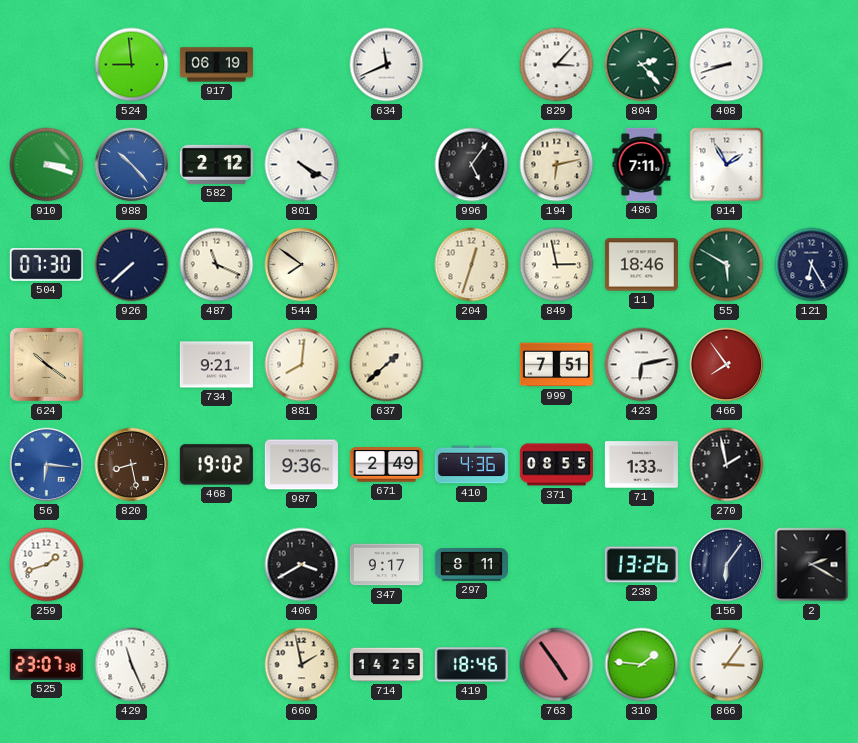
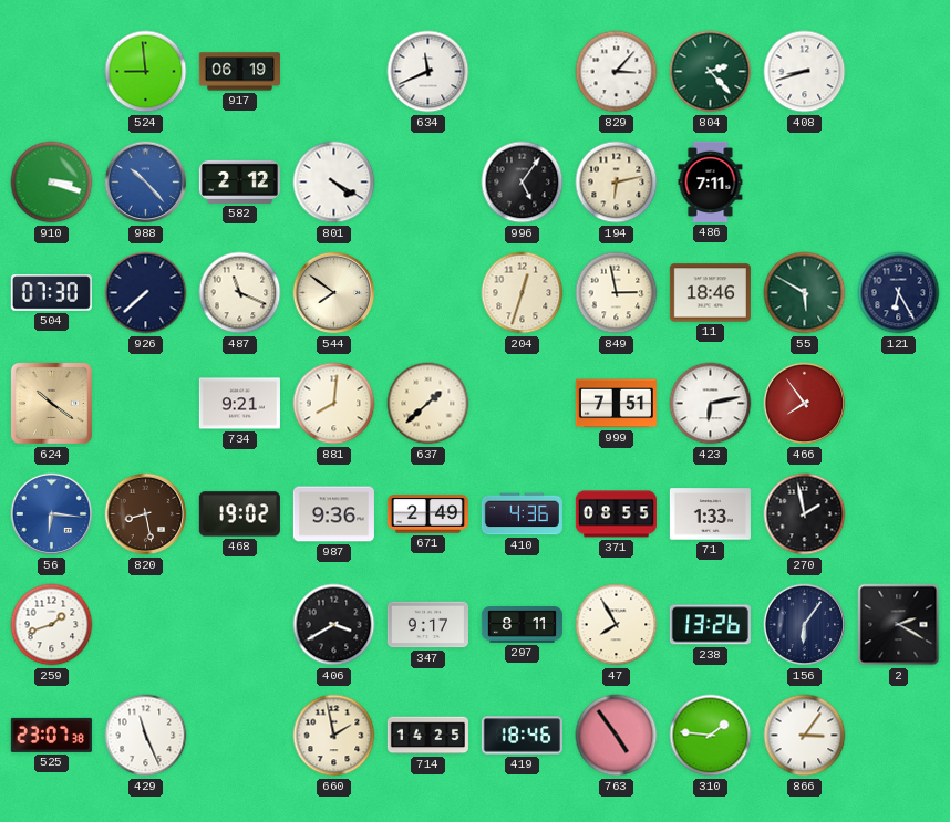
914: 1:55 -> none (727, 165)
47: none -> 7:55 (617, 625)
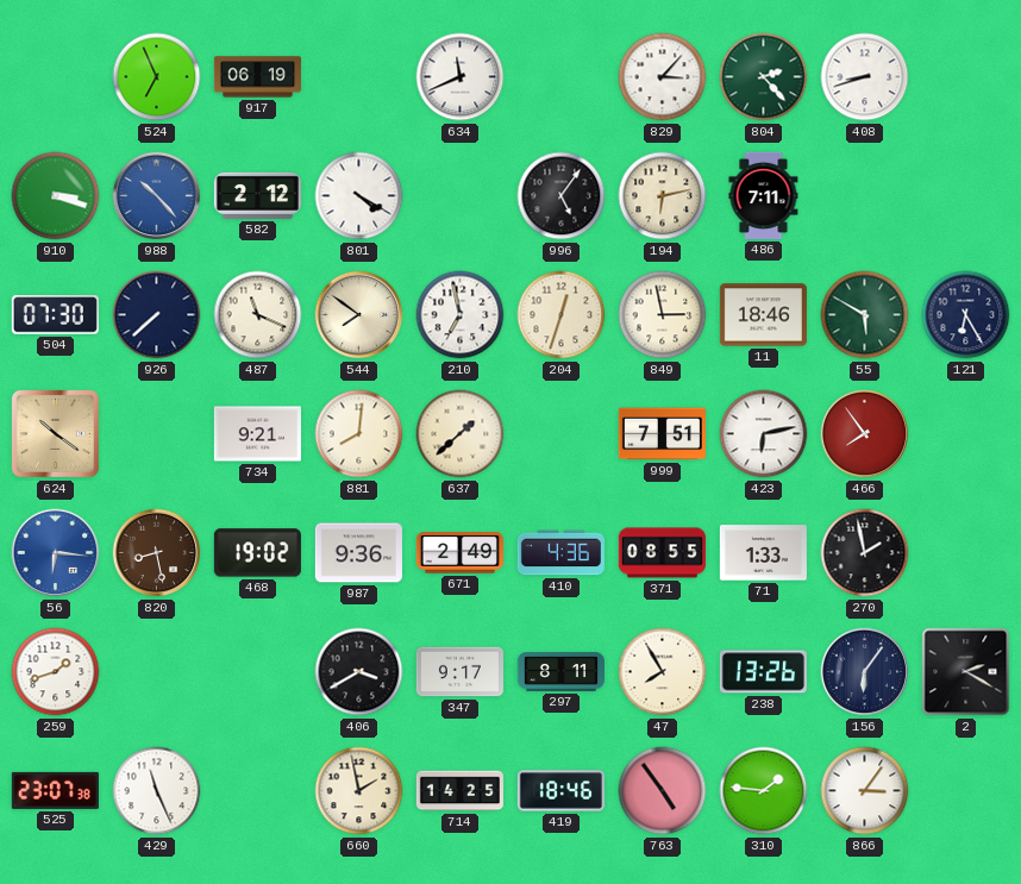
524: 8:59 -> 6:56 (157, 77)
210: none -> 6:58 (461, 315)
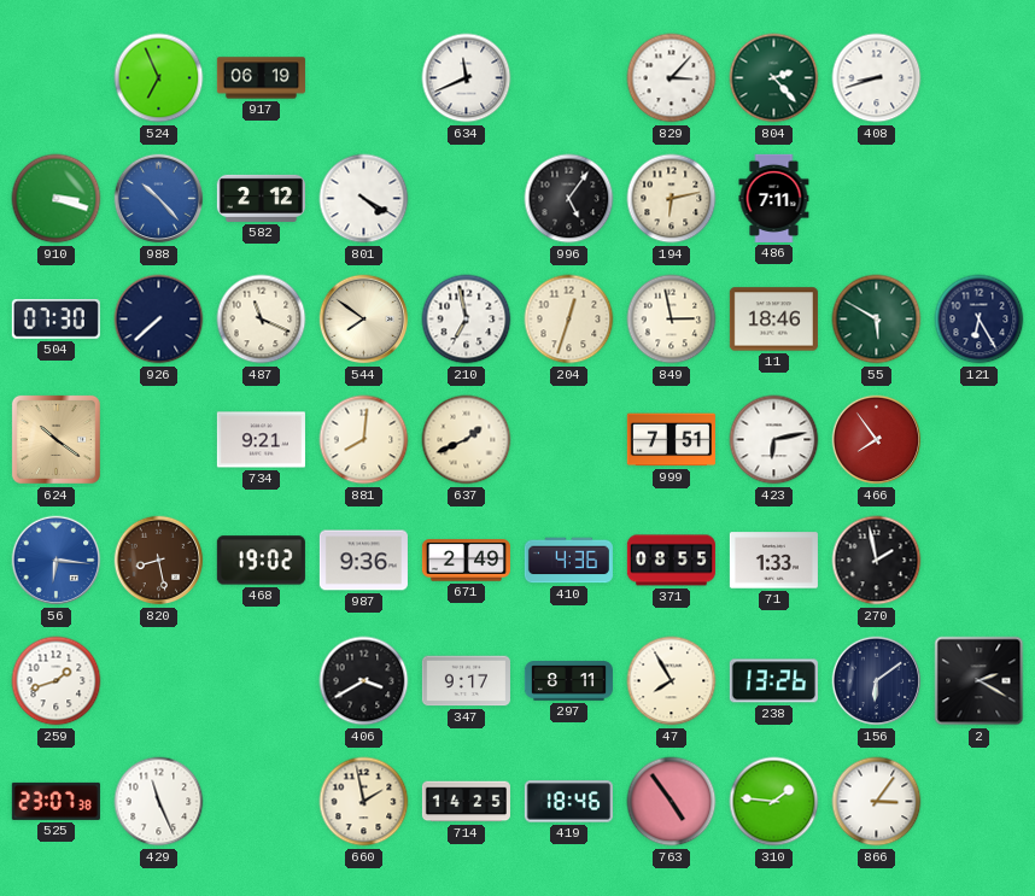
637: 1:38 -> 1:41 (467, 440)
156: 6:06 -> 6:09 (877, 681)
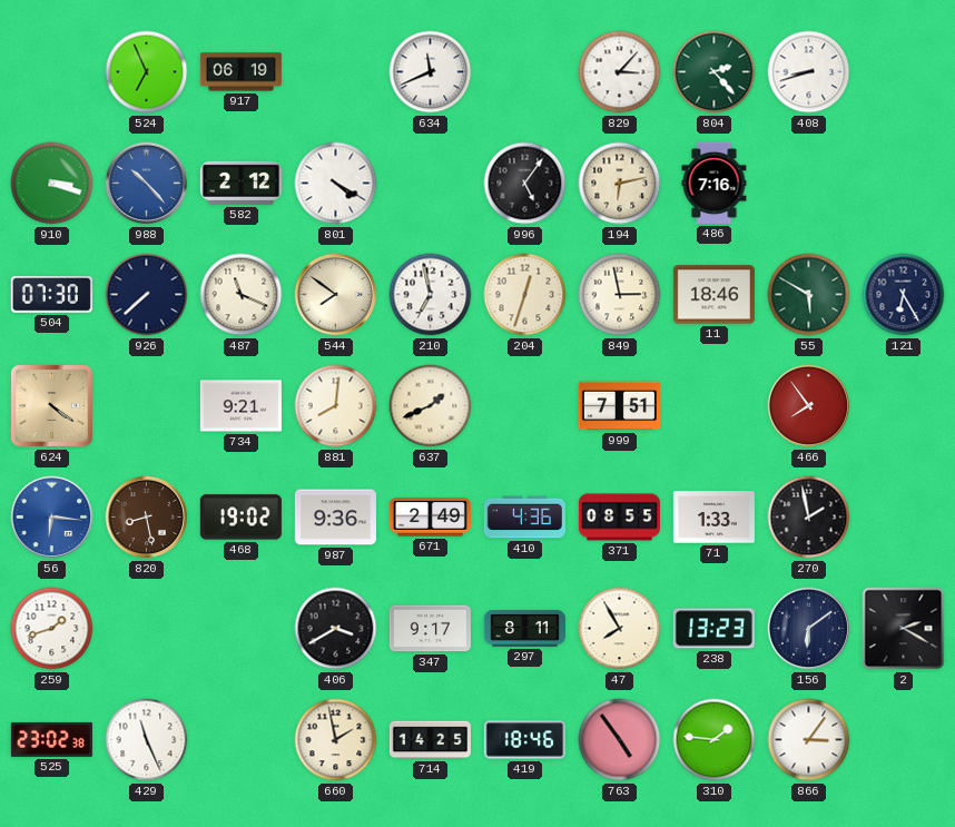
486: 7:11 -> 7:16 (715, 183)
624: 10:21 -> 4:21 (51, 405)
423: 6:13 -> none (774, 440)
238: 13:26 -> 13:23 (713, 629)
525: 23:07 -> 23:02 (51, 739)
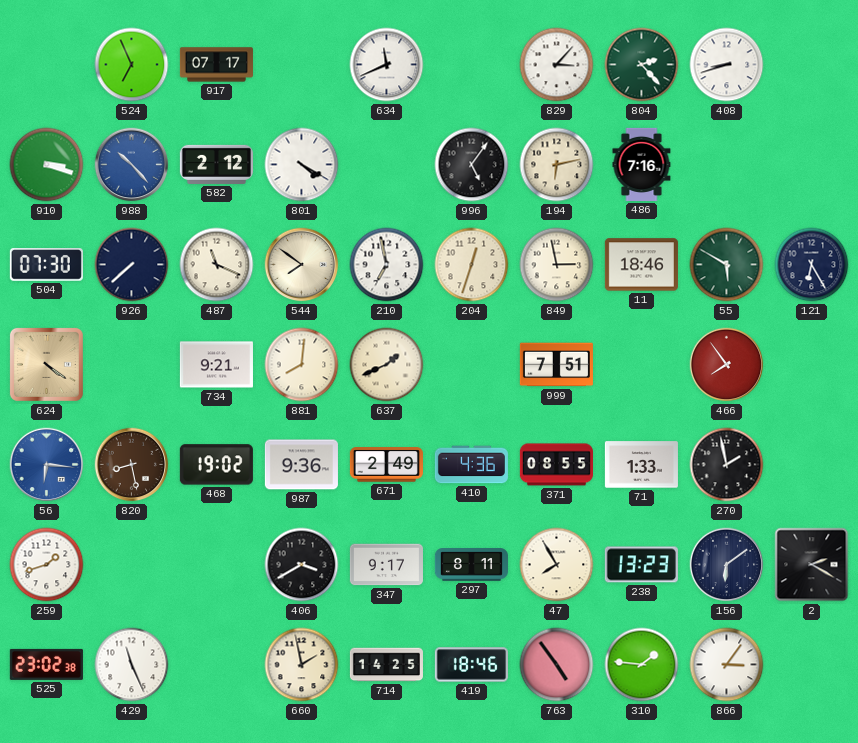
917: 06:19 -> 07:17 (216, 65)
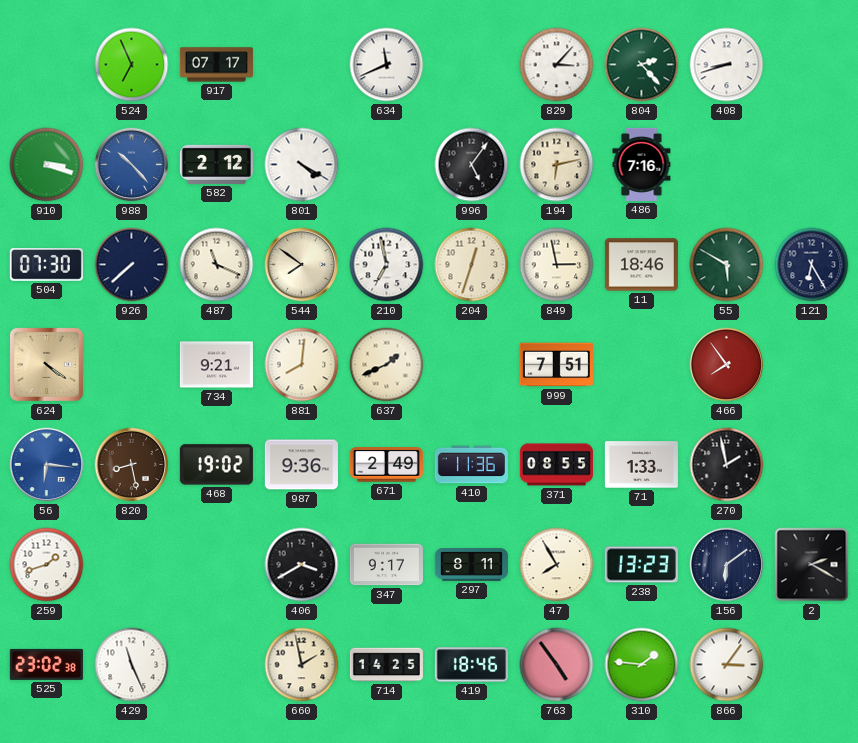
410: 4:36 -> 11:36 (471, 465)
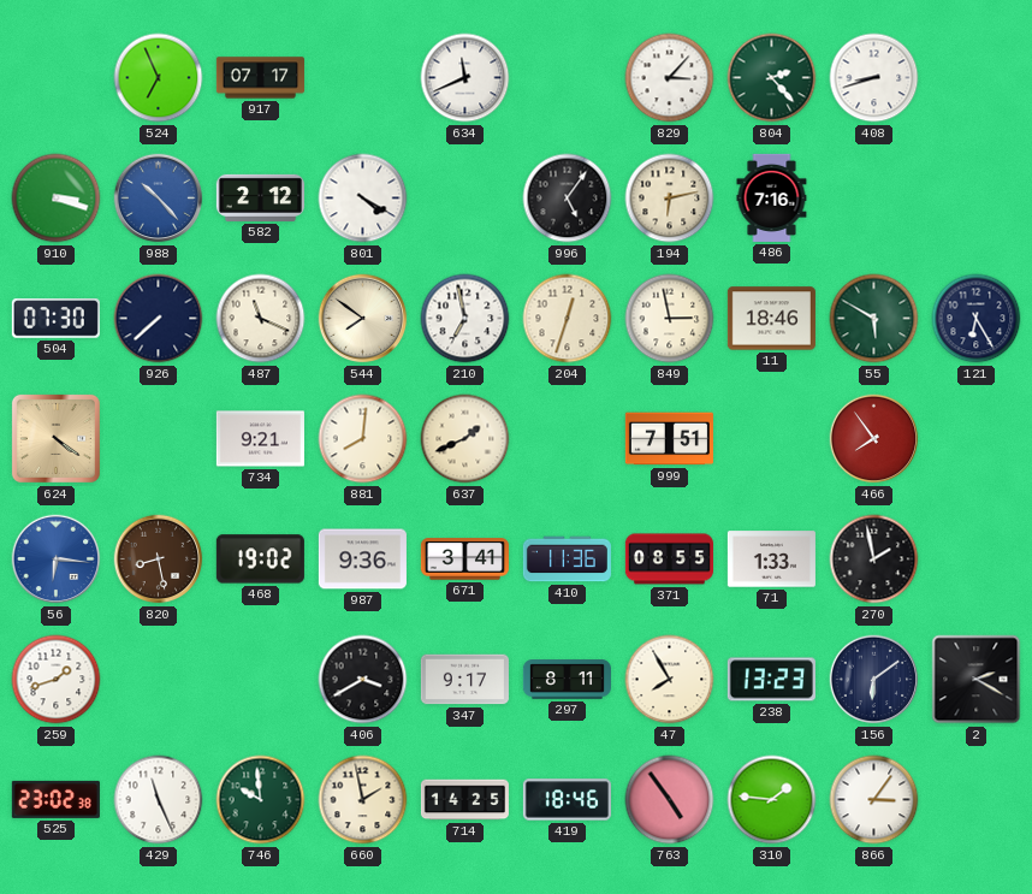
671: 2:49 -> 3:41 (464, 560)
746: none -> 9:59 (261, 800)
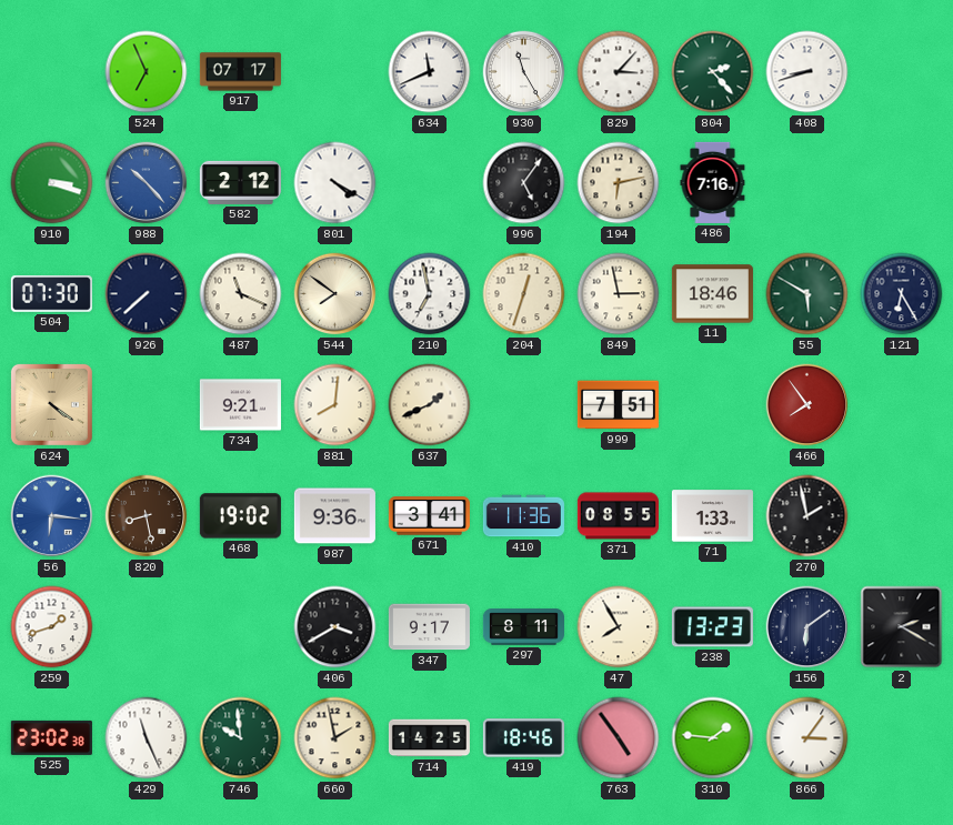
930: none -> 11:25 (524, 72)
